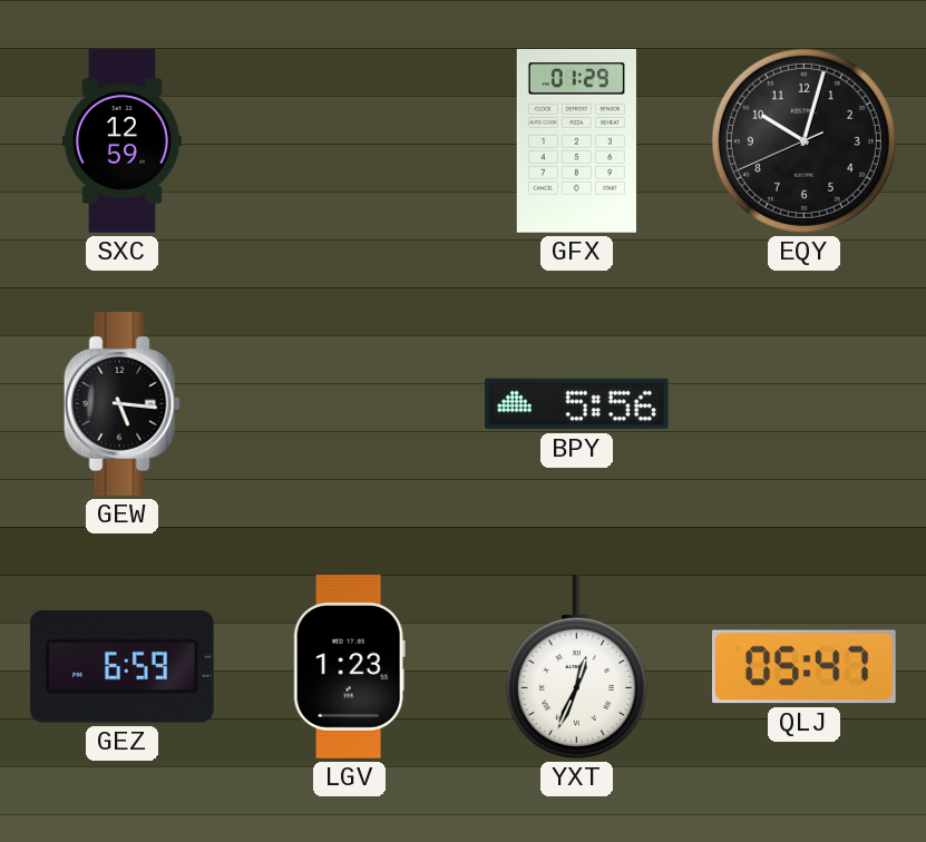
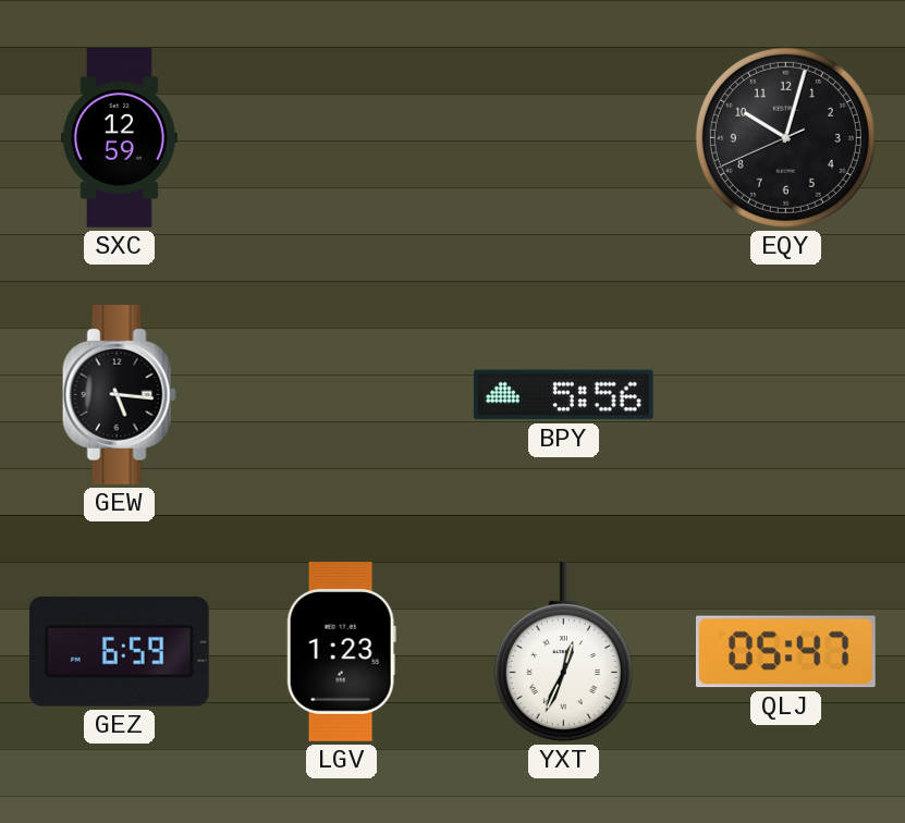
GFX: 01:29 -> none (576, 140)
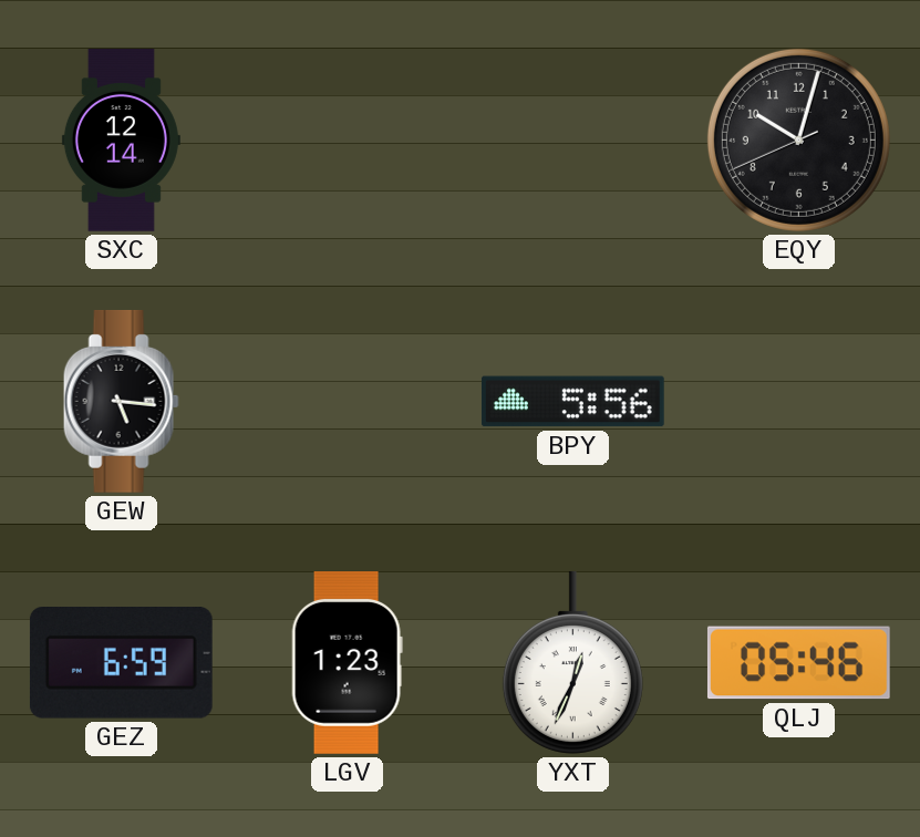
SXC: 12:59 -> 12:14 (121, 141)
QLJ: 05:47 -> 05:46 (798, 663)
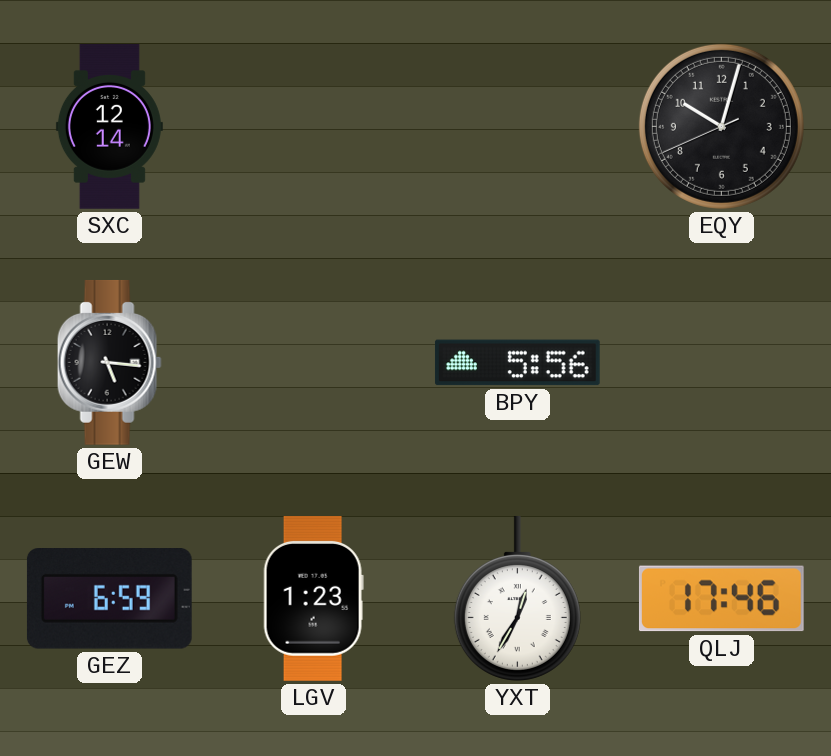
YXT: 12:34 -> 12:35 (517, 598)
QLJ: 05:46 -> 17:46 (721, 599)
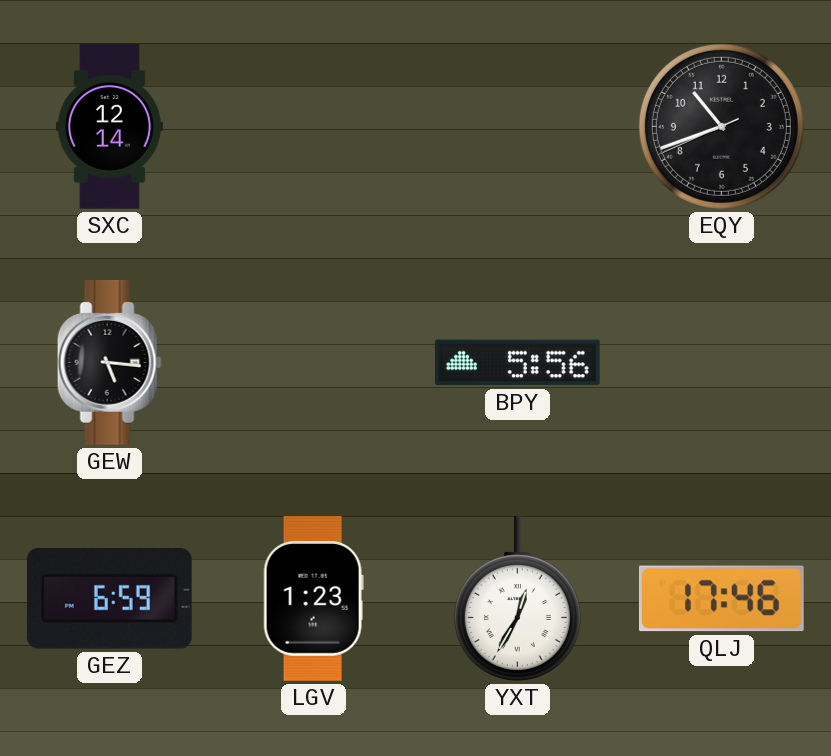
EQY: 10:02 -> 10:41 (721, 126)
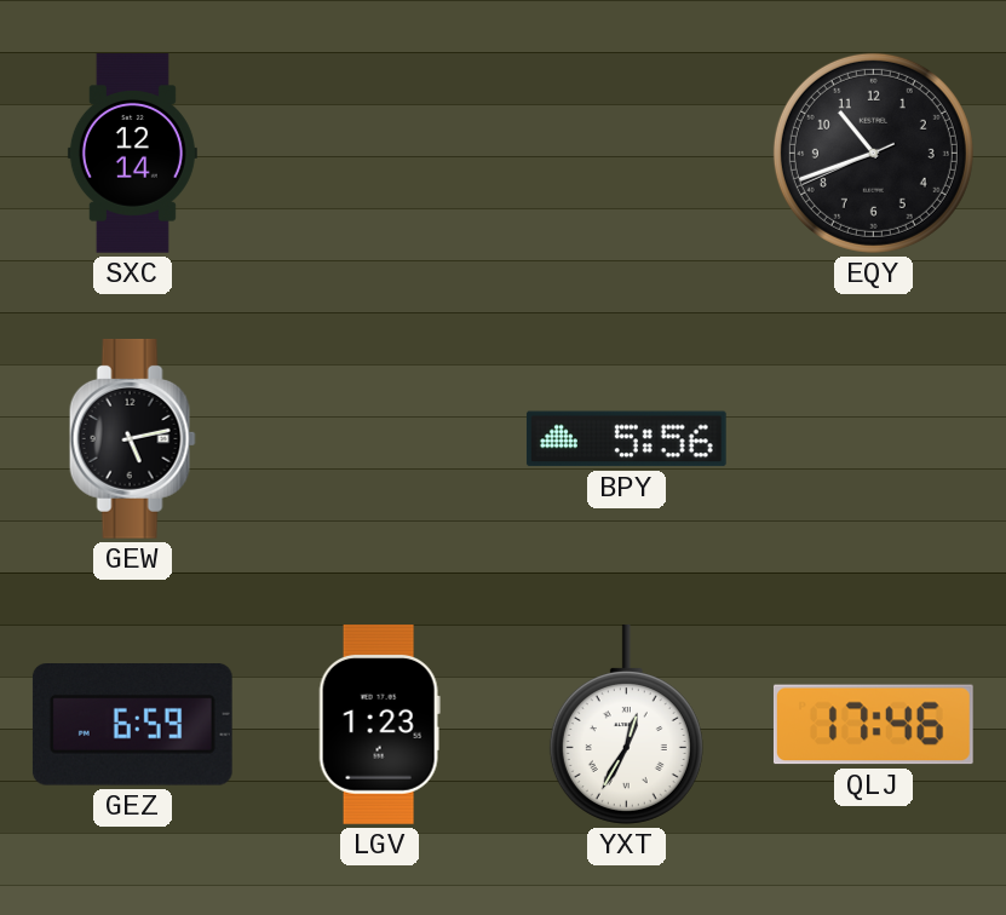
GEW: 5:16 -> 5:13 (132, 438)
